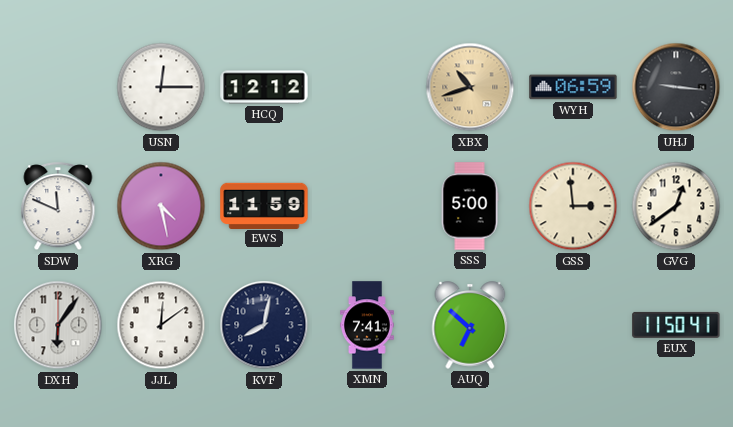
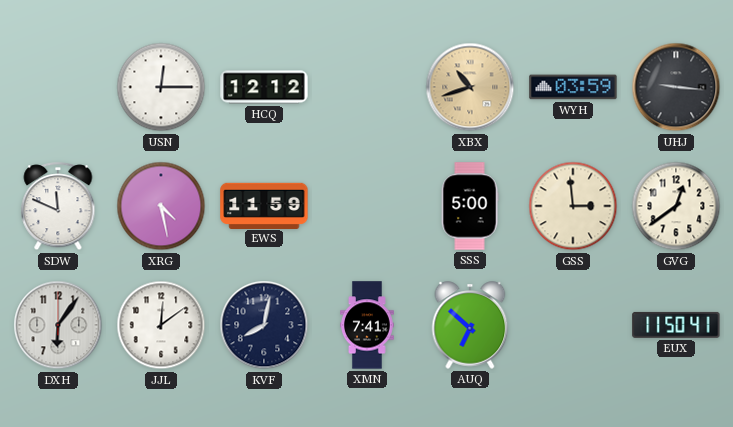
WYH: 06:59 -> 03:59 (573, 87)
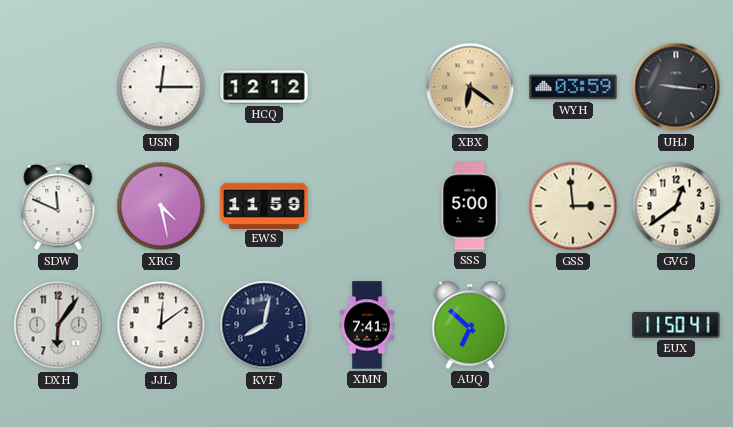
XBX: 10:42 -> 6:21 (470, 87)
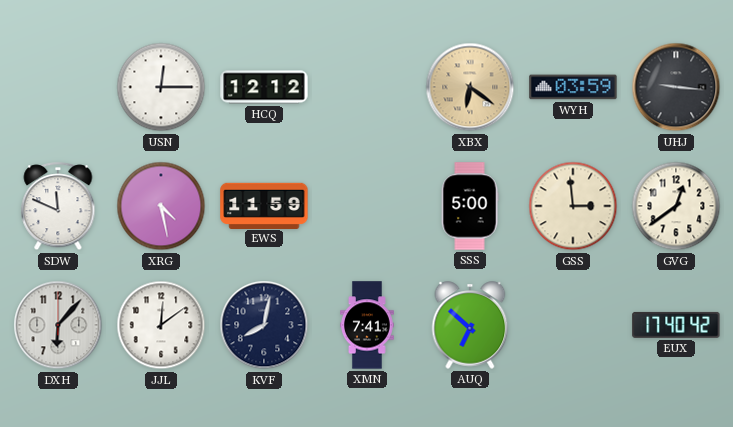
DXH: 6:06 -> 6:07 (58, 325)
EUX: 11:50 -> 17:40 (676, 325)
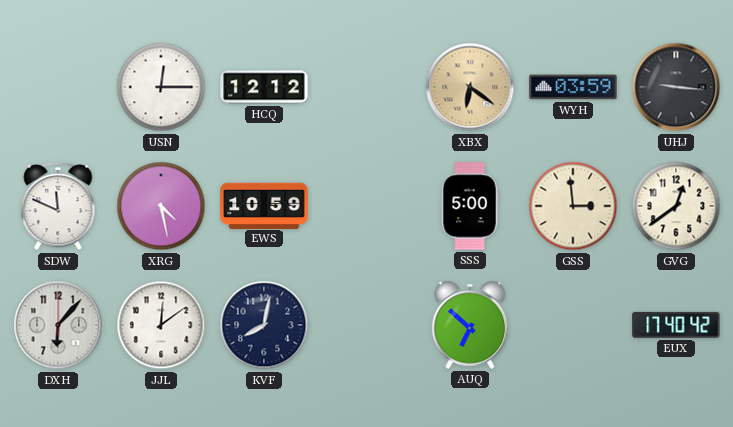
EWS: 11:59 -> 10:59 (264, 205)
XMN: 7:41 -> none (368, 325)
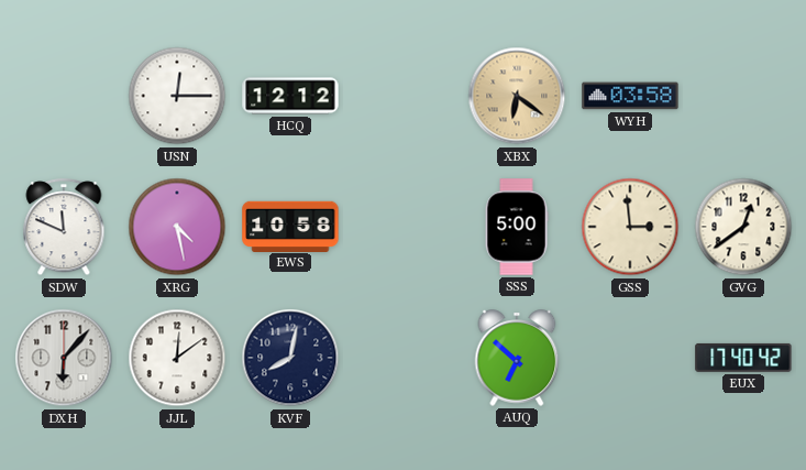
WYH: 03:59 -> 03:58 (630, 96)
UHJ: 9:16 -> none (676, 87)
EWS: 10:59 -> 10:58 (290, 226)
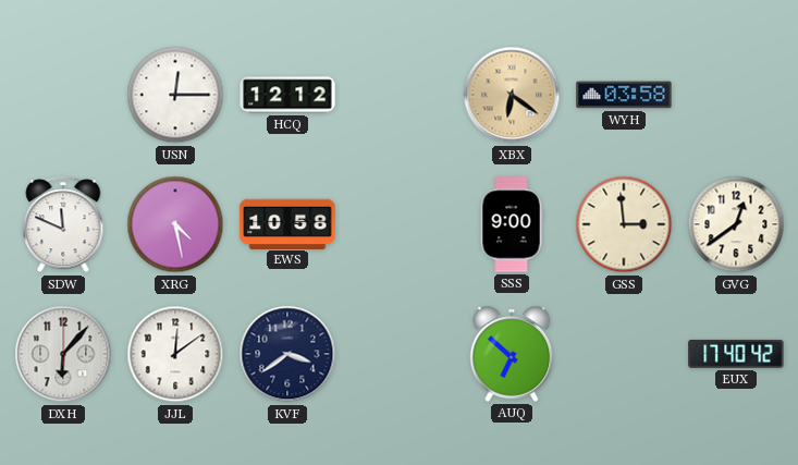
SSS: 5:00 -> 9:00 (512, 224)
KVF: 8:02 -> 3:39 (287, 354)
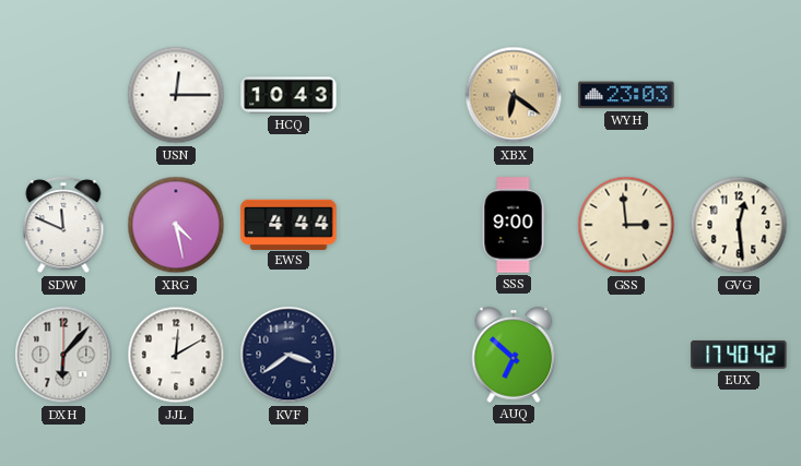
HCQ: 12:12 -> 10:43 (288, 95)
WYH: 03:58 -> 23:03 (626, 95)
EWS: 10:58 -> 4:44 (288, 224)
GVG: 12:39 -> 12:29 (739, 225)
JJL: 12:09 -> 12:10 (176, 355)
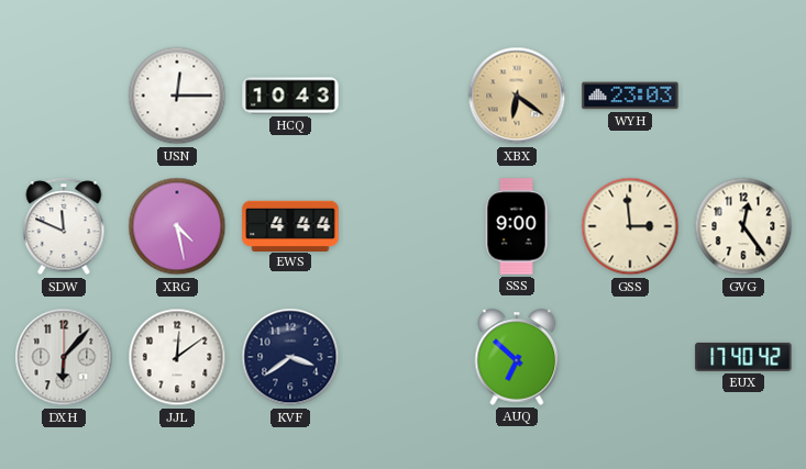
GVG: 12:29 -> 12:24 (743, 226)
JJL: 12:10 -> 12:09 (177, 357)
